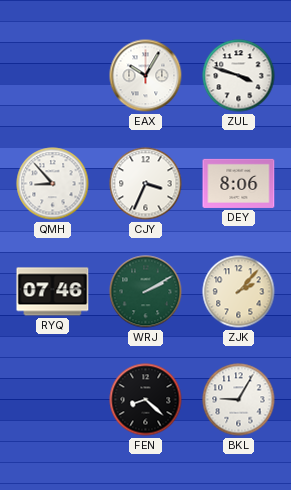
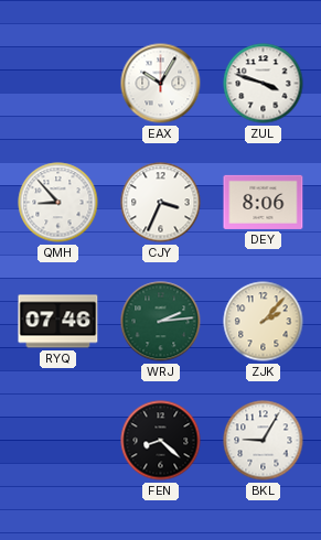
WRJ: 2:10 -> 2:14 (161, 322)
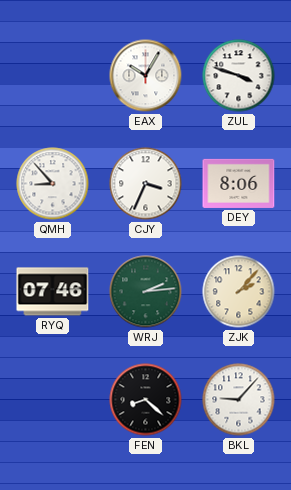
BKL: 9:05 -> 9:07 (239, 400)
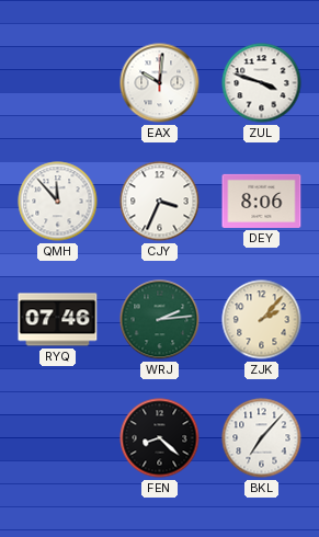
EAX: 10:05 -> 10:01 (160, 83)
QMH: 8:53 -> 11:53 (58, 202)
BKL: 9:07 -> 7:07 (262, 438)
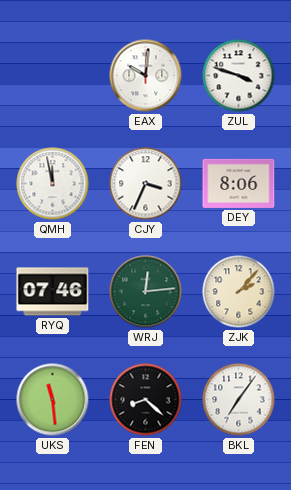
QMH: 11:53 -> 11:58 (53, 184)
WRJ: 2:14 -> 12:14 (146, 292)
UKS: none -> 11:29 (53, 400)
BKL: 7:07 -> 7:06 (239, 400)
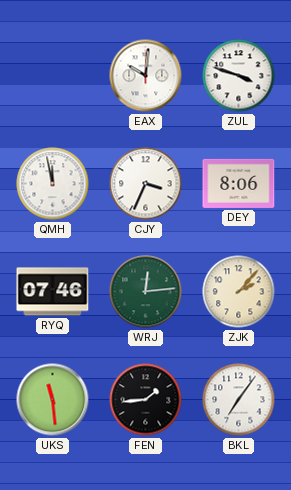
FEN: 8:22 -> 1:44 (146, 400)
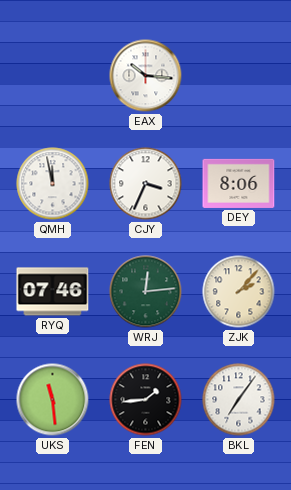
EAX: 10:01 -> 10:16 (146, 76)
ZUL: 3:48 -> none (239, 76)
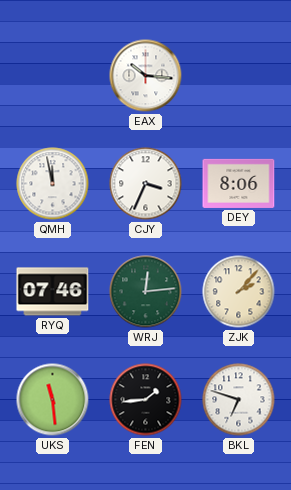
BKL: 7:06 -> 6:48 (239, 400)
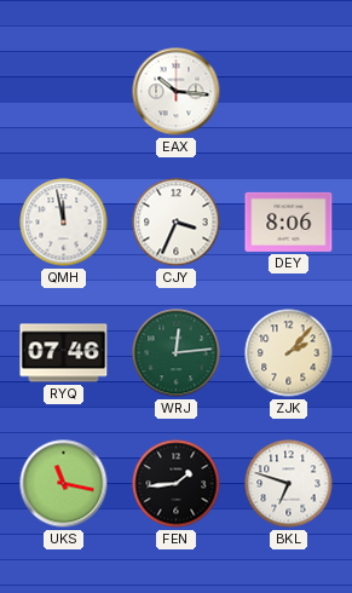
UKS: 11:29 -> 11:17 (64, 484)
